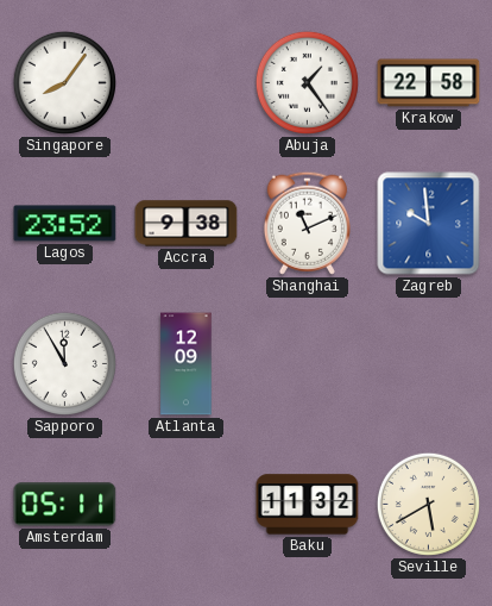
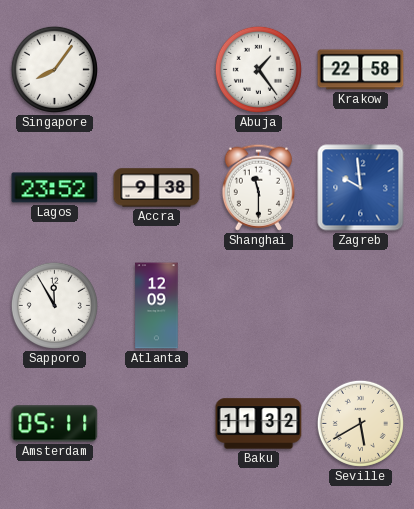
Shanghai: 11:11 -> 11:30 (258, 187)
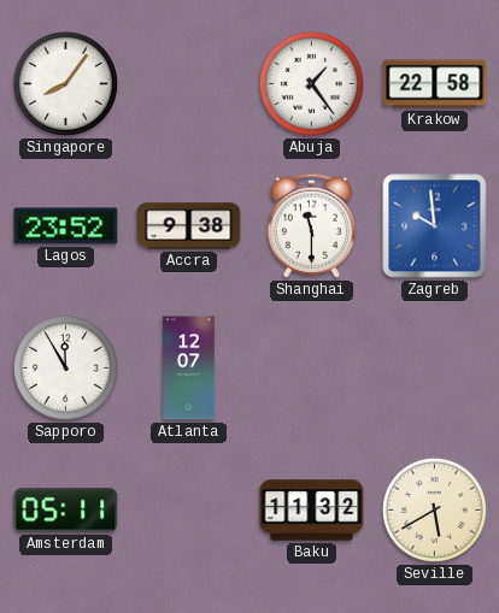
Atlanta: 12:09 -> 12:07 (189, 369)
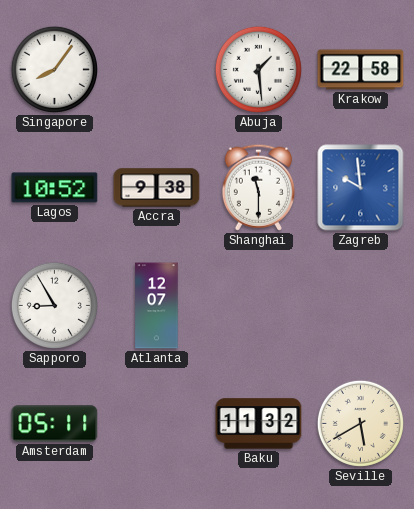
Abuja: 1:24 -> 1:29 (258, 69)
Lagos: 23:52 -> 10:52 (55, 188)
Sapporo: 11:55 -> 8:55 (54, 305)
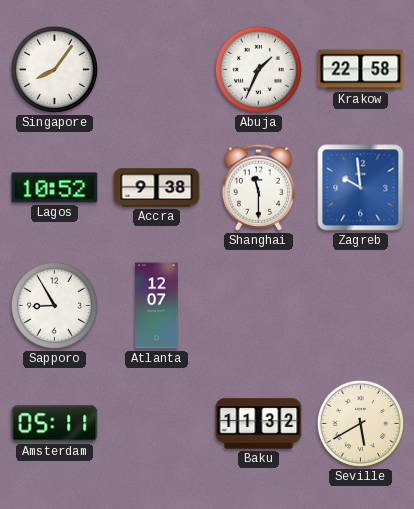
Abuja: 1:29 -> 1:34 (258, 69)
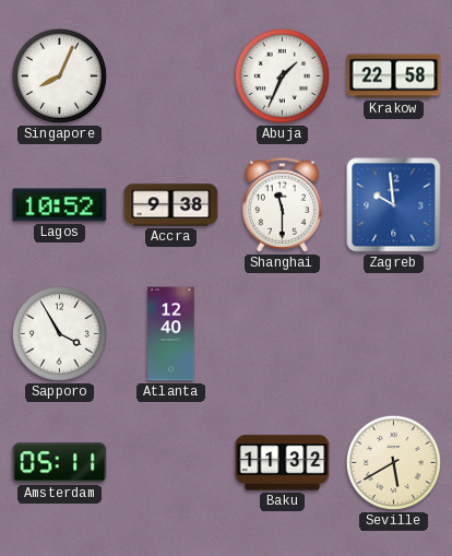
Singapore: 8:06 -> 8:04 (59, 75)
Sapporo: 8:55 -> 3:55 (59, 333)
Atlanta: 12:07 -> 12:40 (171, 334)
